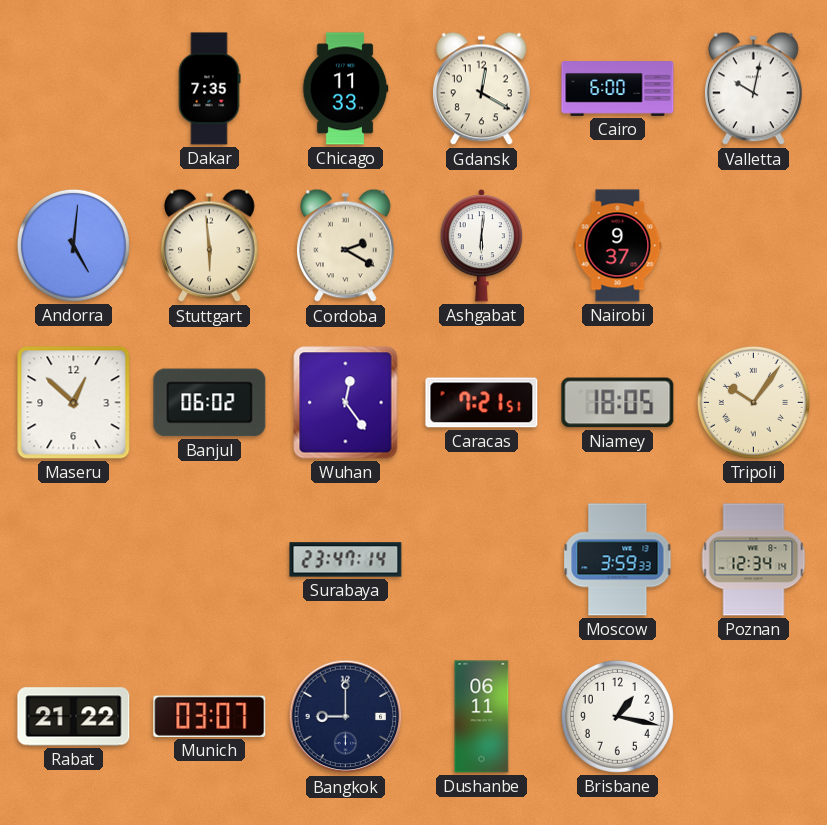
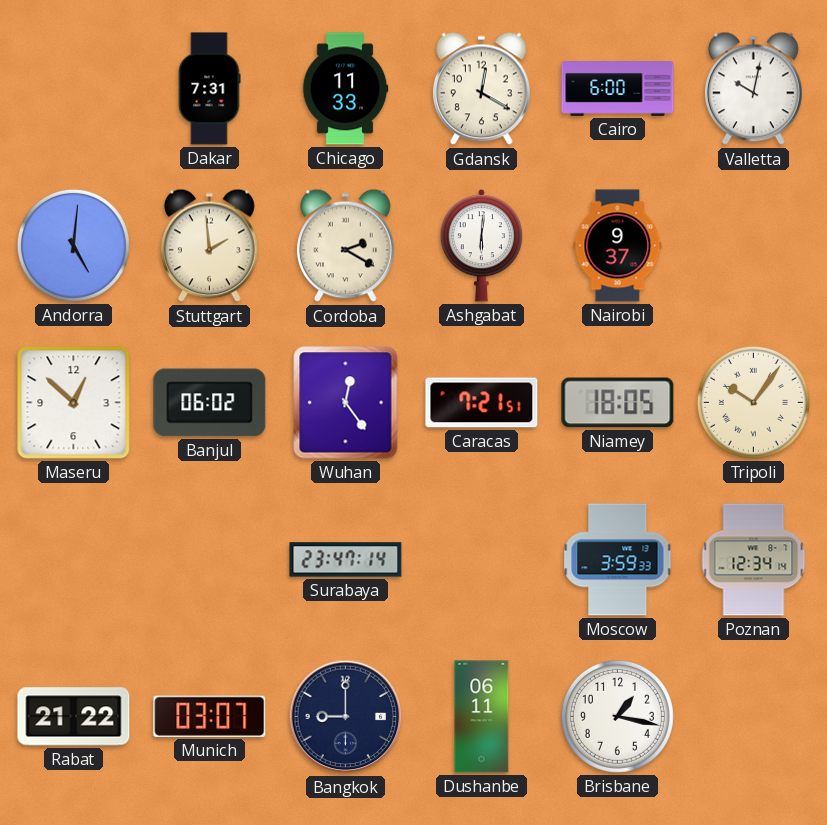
Dakar: 7:35 -> 7:31 (209, 89)
Stuttgart: 5:59 -> 1:59 (210, 246)
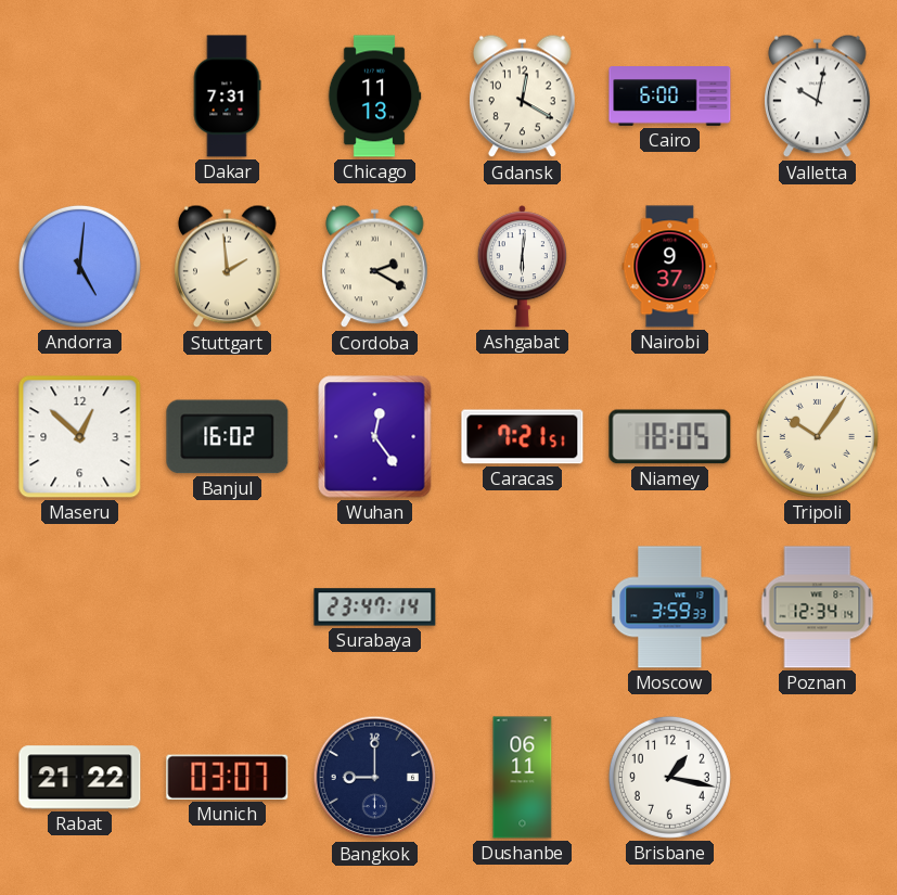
Chicago: 11:33 -> 11:13 (374, 97)
Banjul: 06:02 -> 16:02 (228, 437)
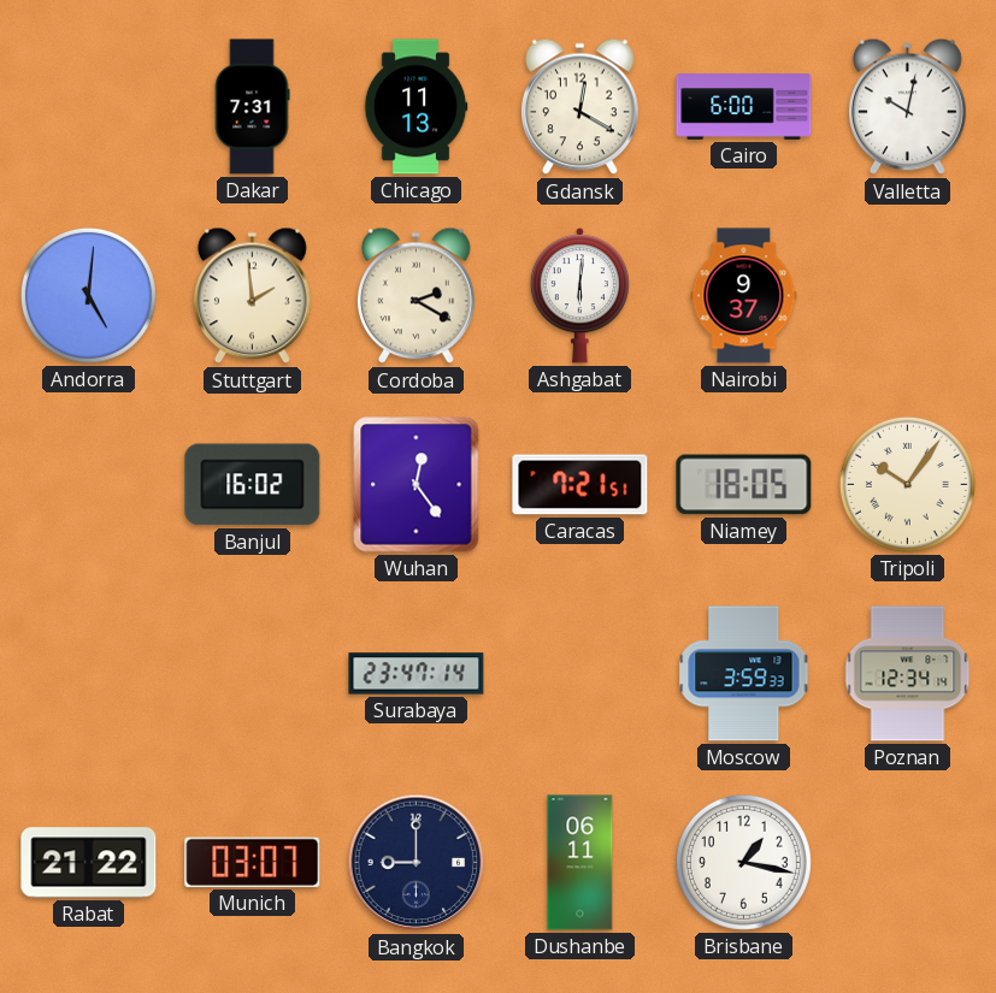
Maseru: 12:52 -> none (80, 437)
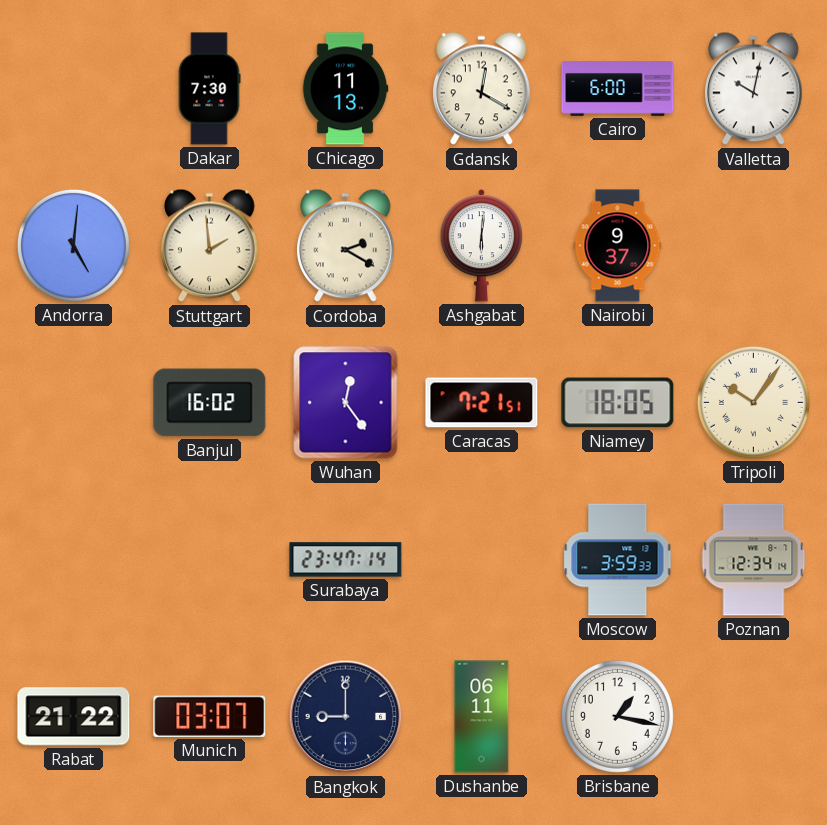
Dakar: 7:31 -> 7:30 (209, 89)
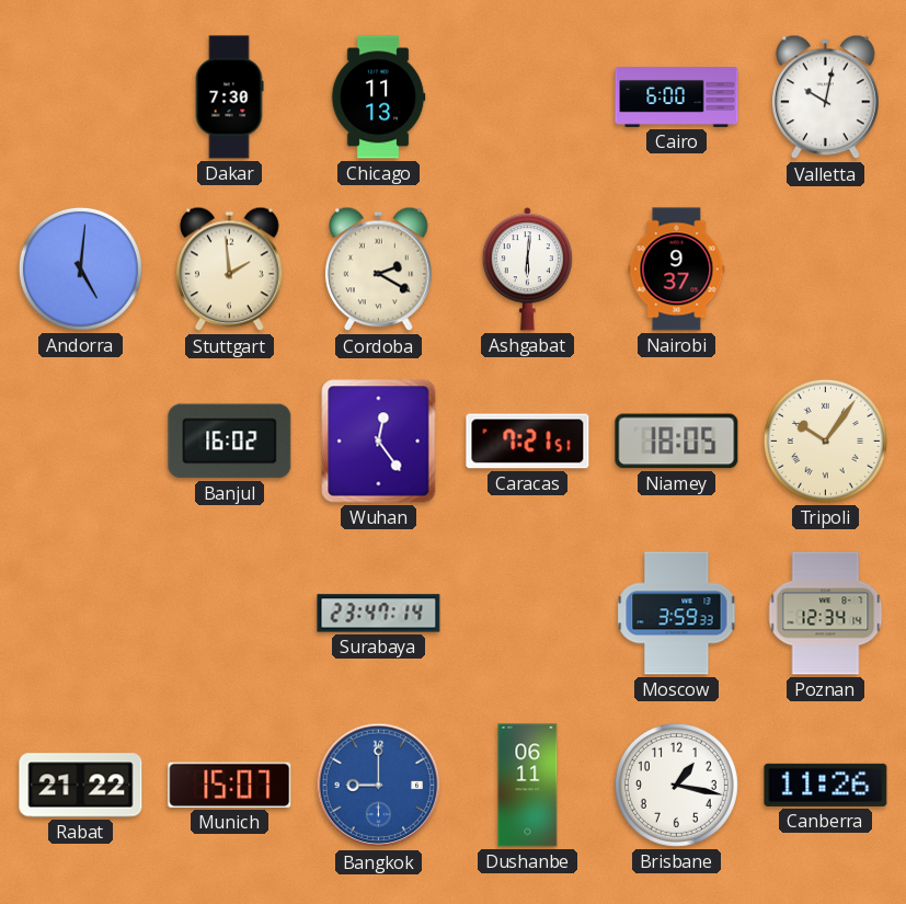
Gdansk: 12:20 -> none (482, 89)
Munich: 03:07 -> 15:07 (230, 785)
Bangkok dial: navy -> blue (379, 786)
Canberra: none -> 11:26 (826, 785)
